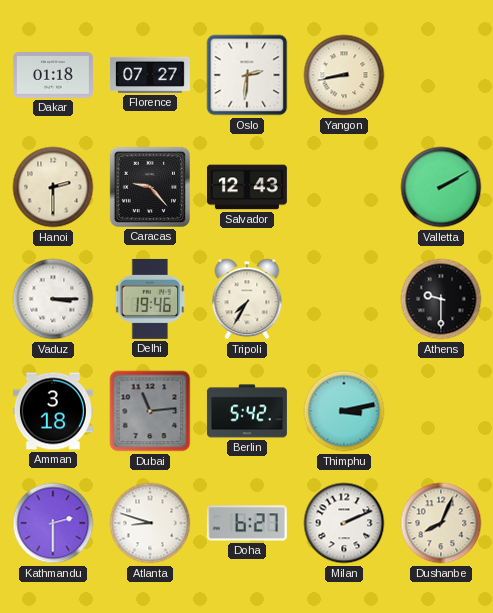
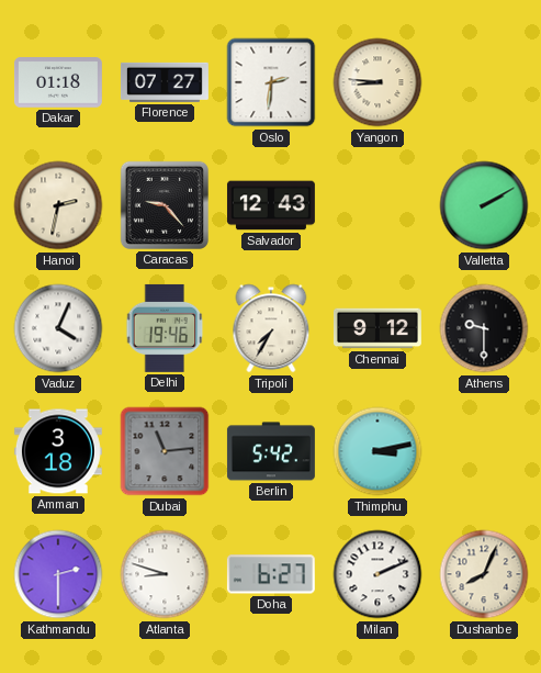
Yangon: 8:43 -> 8:46 (377, 82)
Hanoi: 2:30 -> 2:32 (58, 205)
Vaduz: 3:15 -> 4:04 (58, 328)
Chennai: none -> 9:12 (377, 328)
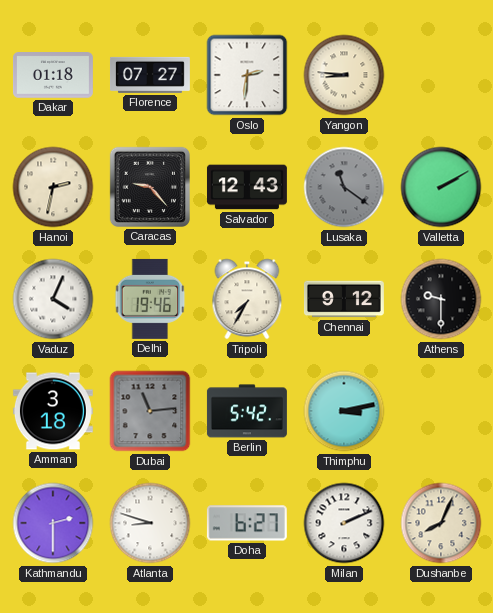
Lusaka: none -> 11:21 (344, 187)
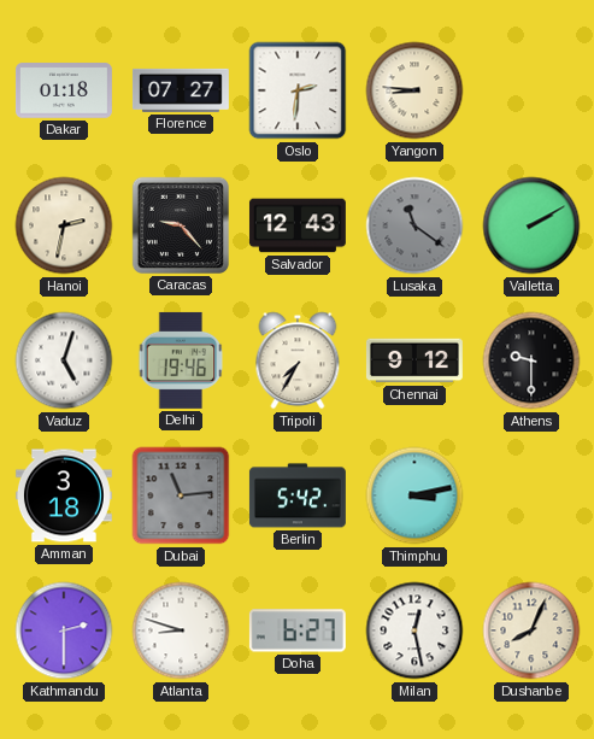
Vaduz: 4:04 -> 5:03 (64, 360)
Milan: 2:11 -> 12:28 (414, 631)
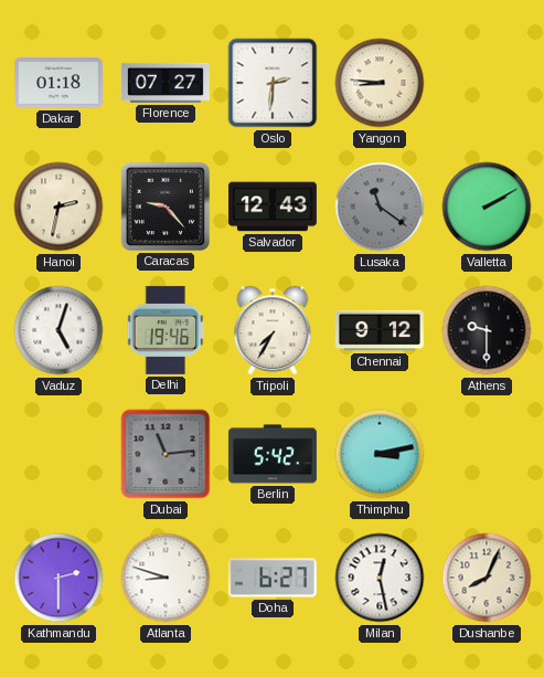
Amman: 3:18 -> none (64, 495)
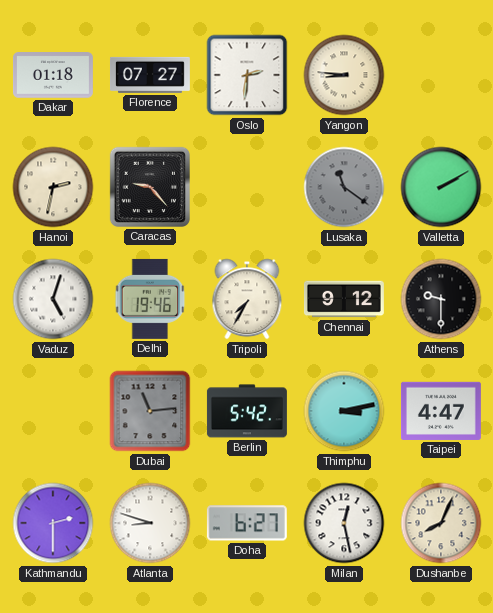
Salvador: 12:43 -> none (273, 207)
Taipei: none -> 4:47 (441, 411)
